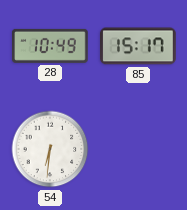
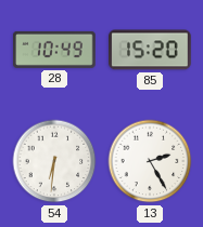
85: 15:17 -> 15:20 (151, 50)
13: none -> 2:25 (150, 161)
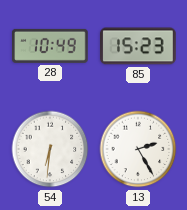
85: 15:20 -> 15:23 (139, 46)
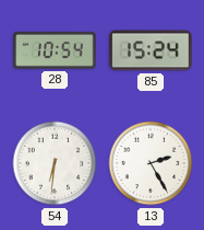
28: 10:49 -> 10:54 (56, 50)
85: 15:23 -> 15:24 (152, 50)
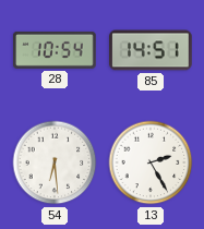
85: 15:24 -> 14:51 (152, 50)
54: 6:31 -> 6:29 (55, 162)
